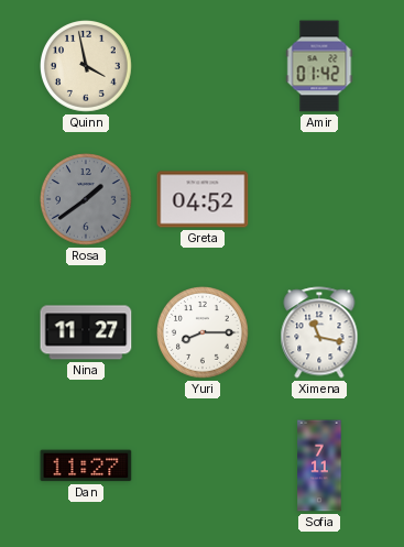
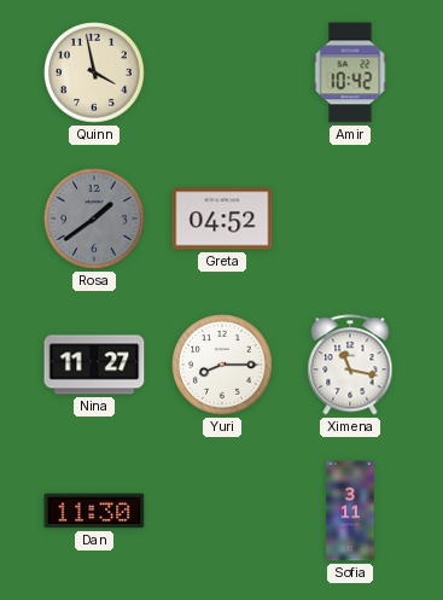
Amir: 01:42 -> 10:42 (350, 72)
Dan: 11:27 -> 11:30 (94, 511)
Sofia: 7:11 -> 3:11 (350, 511)
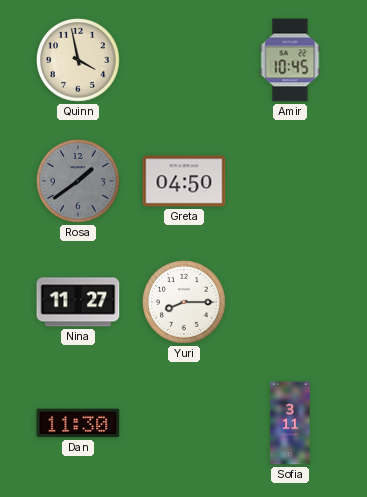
Amir: 10:42 -> 10:45 (290, 60)
Greta: 04:52 -> 04:50 (184, 181)
Ximena: 11:17 -> none (350, 365)
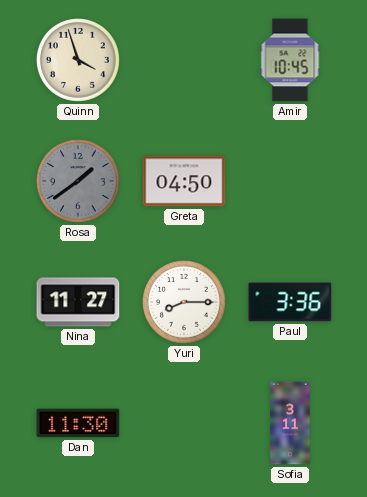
Quinn: 3:58 -> 3:57 (79, 61)
Paul: none -> 3:36 (290, 302)
